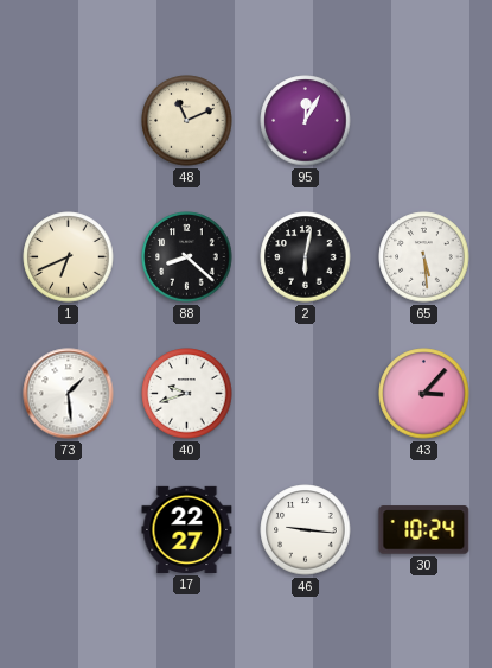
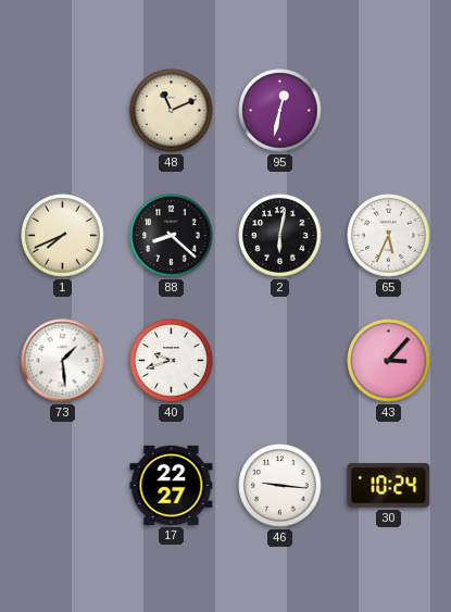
95: 12:05 -> 12:32 (280, 111)
1: 6:41 -> 7:41 (63, 236)
65: 5:29 -> 5:34 (389, 236)
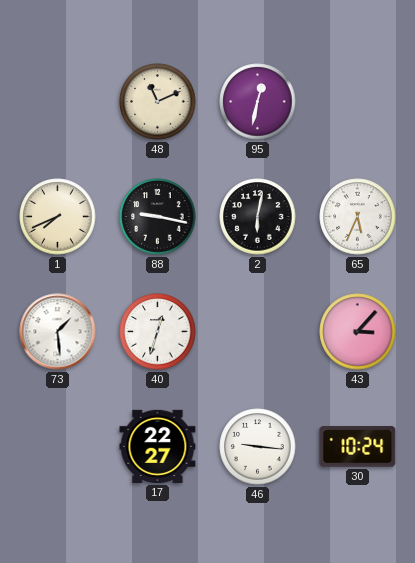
88: 8:22 -> 9:17 (158, 217)
40: 9:42 -> 12:33 (158, 332)
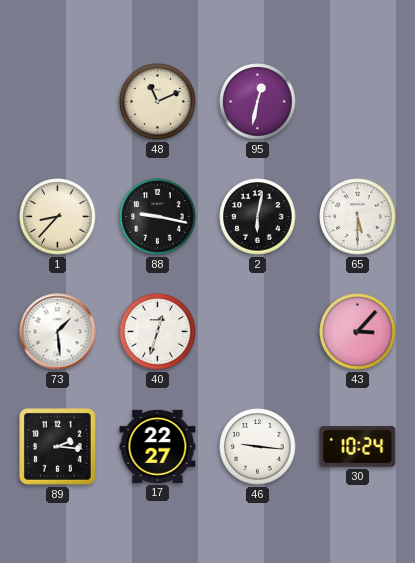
1: 7:41 -> 8:37 (58, 217)
65: 5:34 -> 5:30 (358, 217)
89: none -> 2:16 (58, 447)
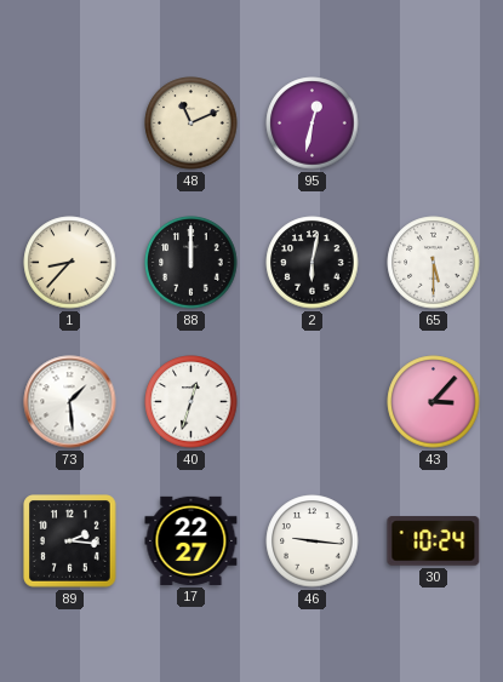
88: 9:17 -> 12:00 (192, 263)
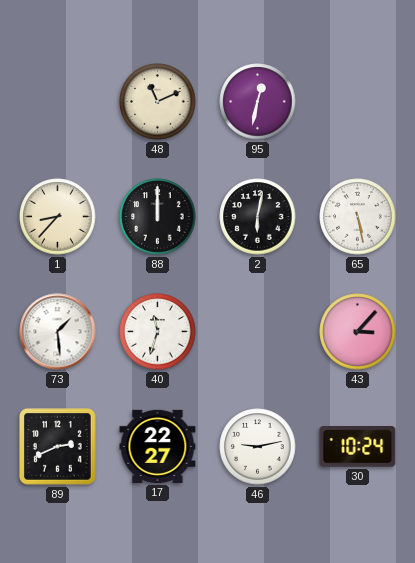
65: 5:30 -> 5:28 (358, 217)
40: 12:33 -> 11:33 (158, 332)
89: 2:16 -> 2:41 (58, 447)
46: 9:16 -> 9:13 (258, 447)
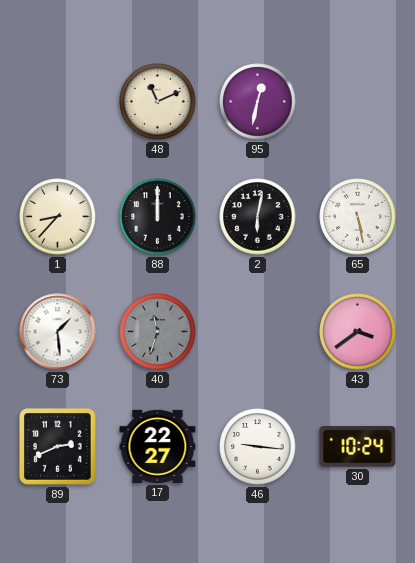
40 dial: white -> grey (158, 332)
43: 3:07 -> 3:39 (358, 332)
46: 9:13 -> 9:16 (258, 447)
